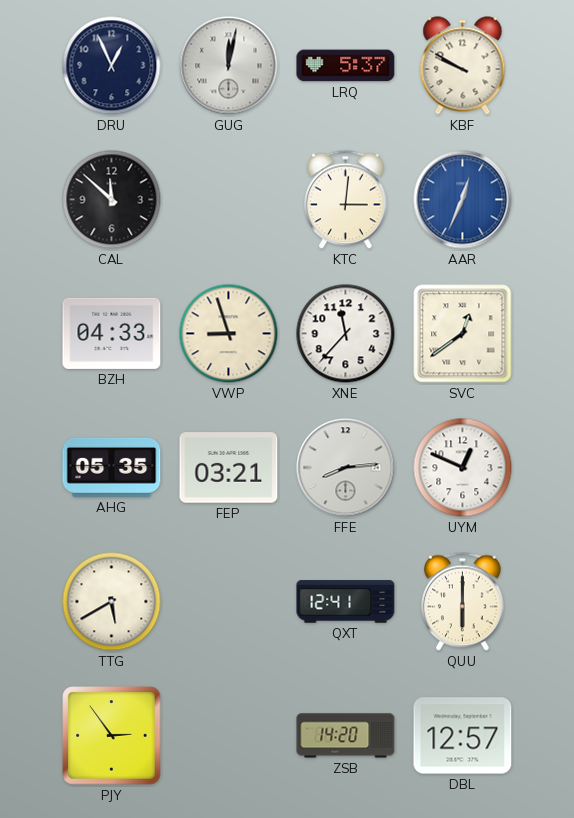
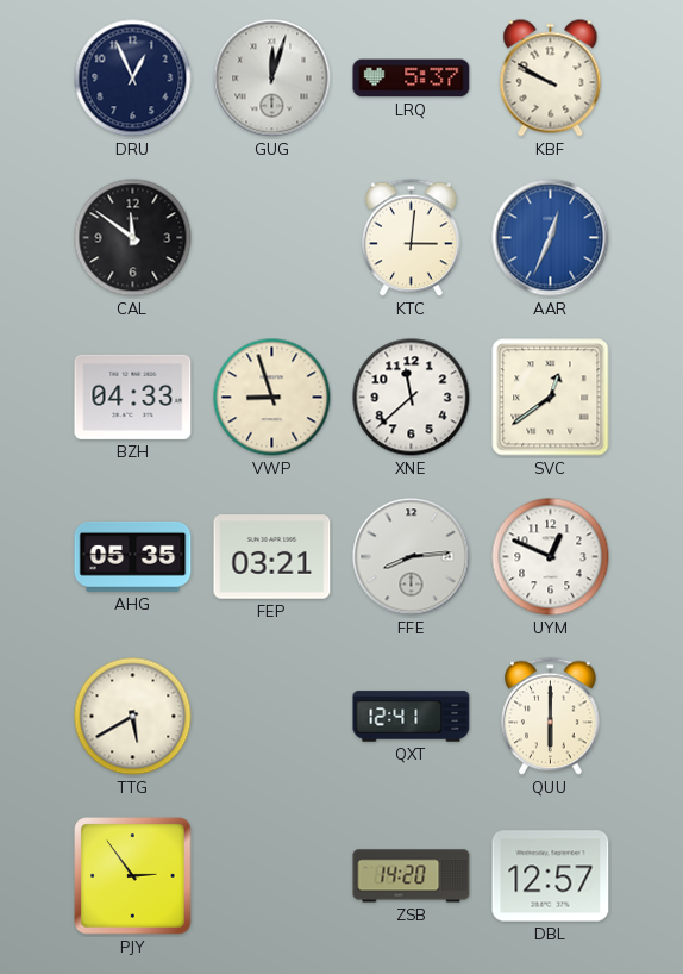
GUG: 12:02 -> 12:03 (272, 79)
CAL: 11:52 -> 11:51 (133, 238)
XNE: 11:37 -> 11:38 (412, 398)
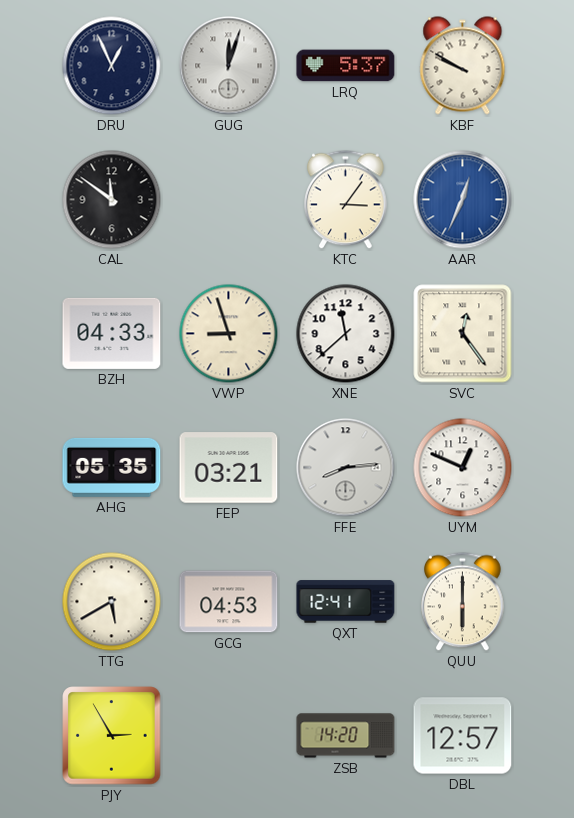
KTC: 3:01 -> 3:06 (346, 200)
SVC: 12:39 -> 12:24 (463, 334)
GCG: none -> 04:53 (229, 602)
PJY: 2:54 -> 2:55 (112, 736)
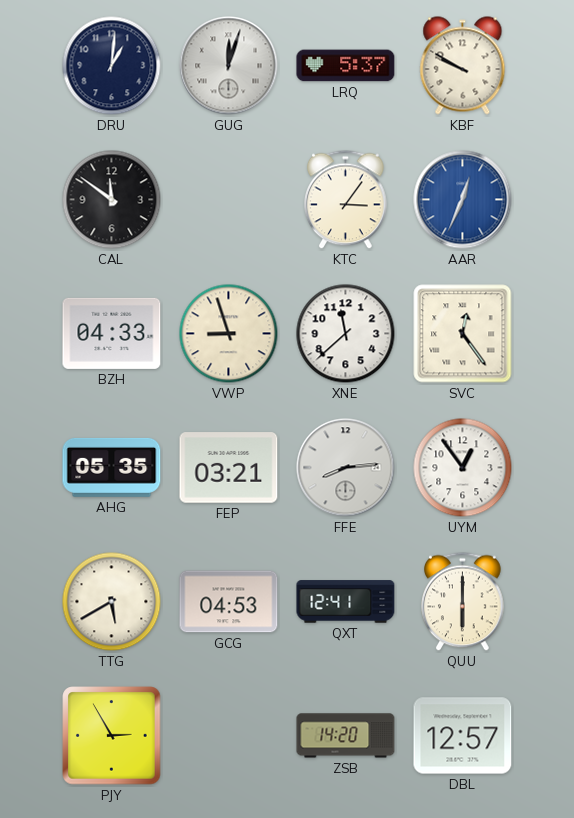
DRU: 12:56 -> 1:01 (112, 66)
UYM: 12:49 -> 12:54 (463, 468)
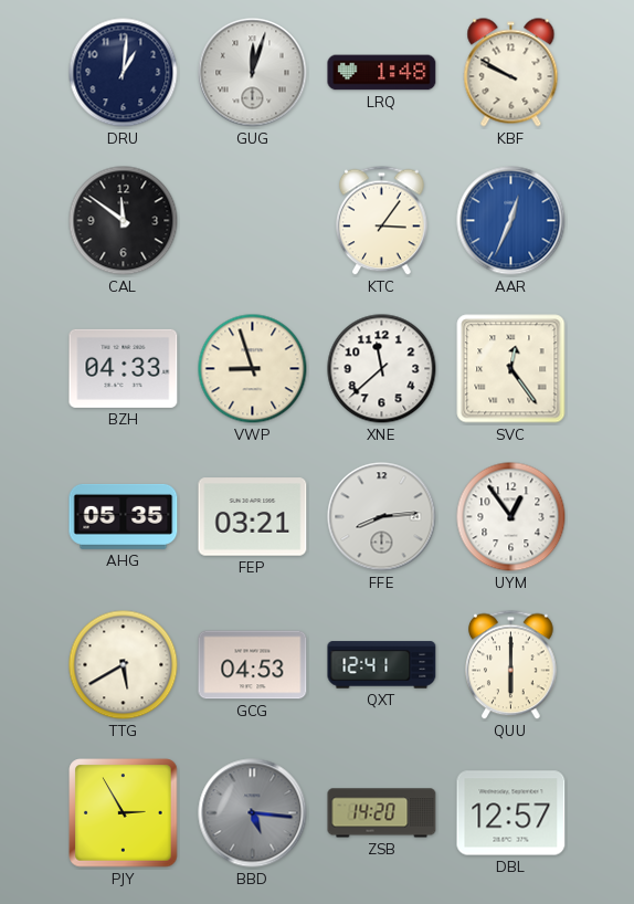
LRQ: 5:37 -> 1:48 (382, 73)
BBD: none -> 5:16 (253, 813)
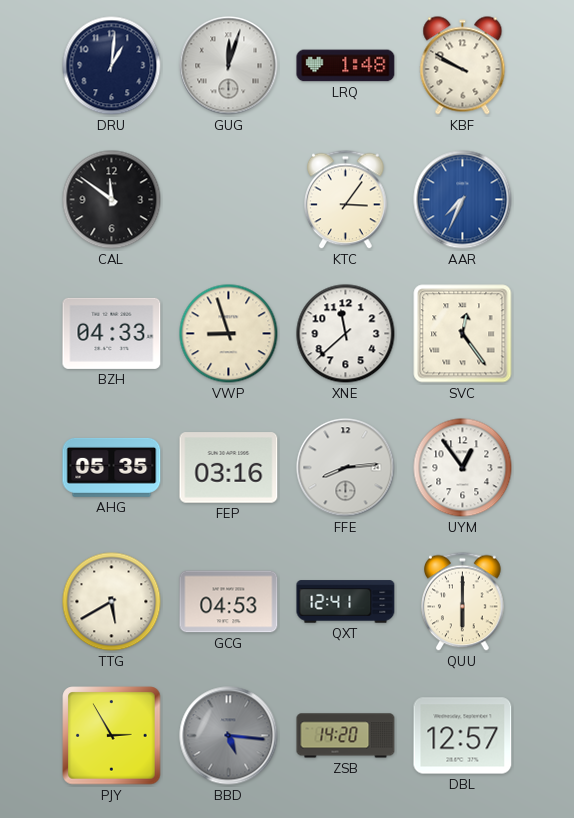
AAR: 12:34 -> 7:34 (463, 200)
FEP: 03:21 -> 03:16 (229, 468)
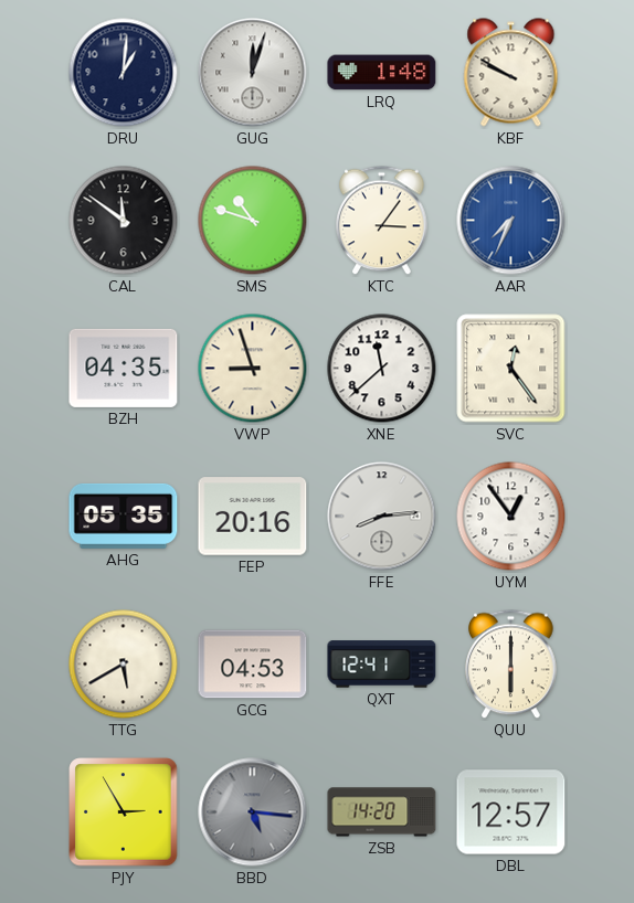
SMS: none -> 10:48 (253, 221)
BZH: 04:33 -> 04:35 (124, 368)
FEP: 03:16 -> 20:16 (253, 517)
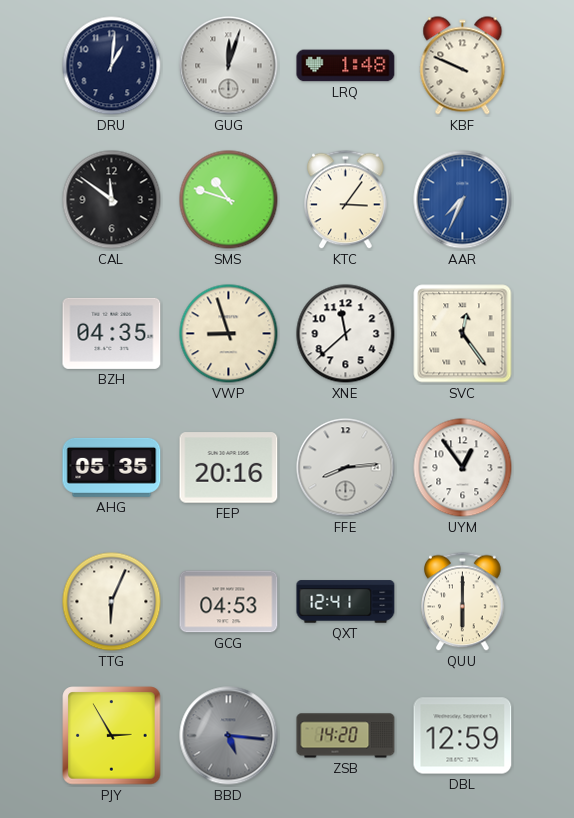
KBF: 9:50 -> 9:49 (463, 66)
TTG: 5:40 -> 6:04 (112, 602)
DBL: 12:57 -> 12:59 (463, 736)
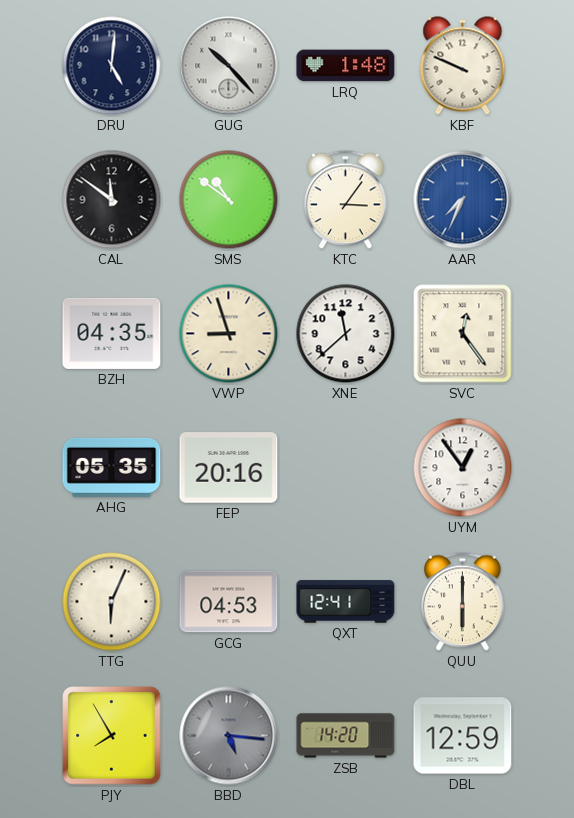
DRU: 1:01 -> 5:01 (112, 66)
GUG: 12:03 -> 10:23 (229, 66)
SMS: 10:48 -> 10:51 (229, 200)
FFE: 8:14 -> none (346, 468)
PJY: 2:55 -> 7:55 (112, 736)
